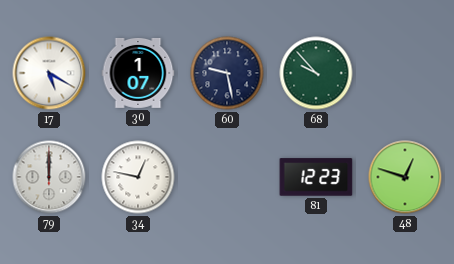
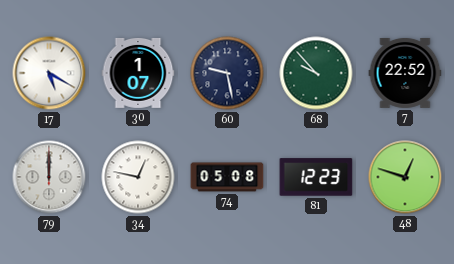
7: none -> 22:52 (405, 73)
74: none -> 05:08 (227, 177)
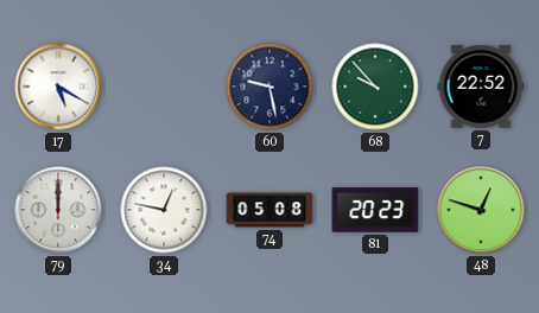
30: 1:07 -> none (138, 73)
81: 12:23 -> 20:23 (375, 210)
